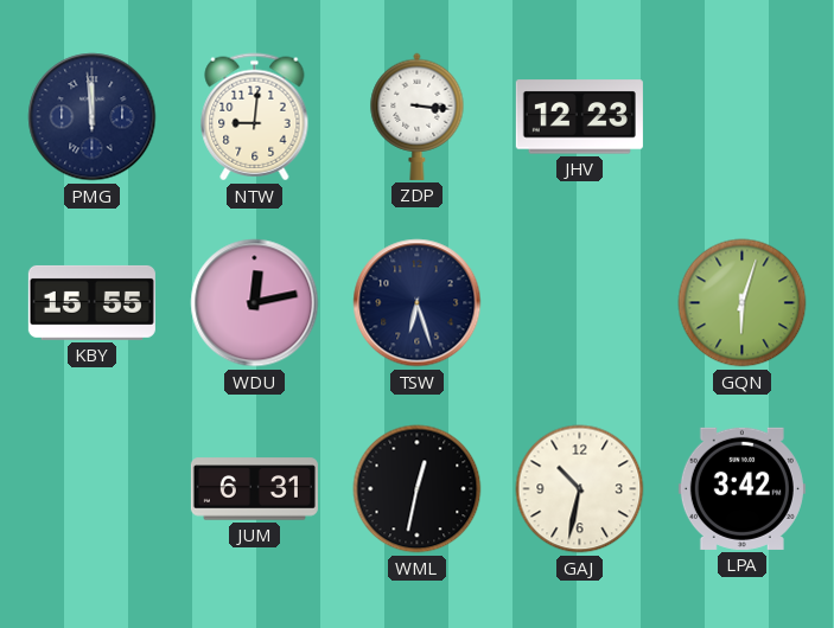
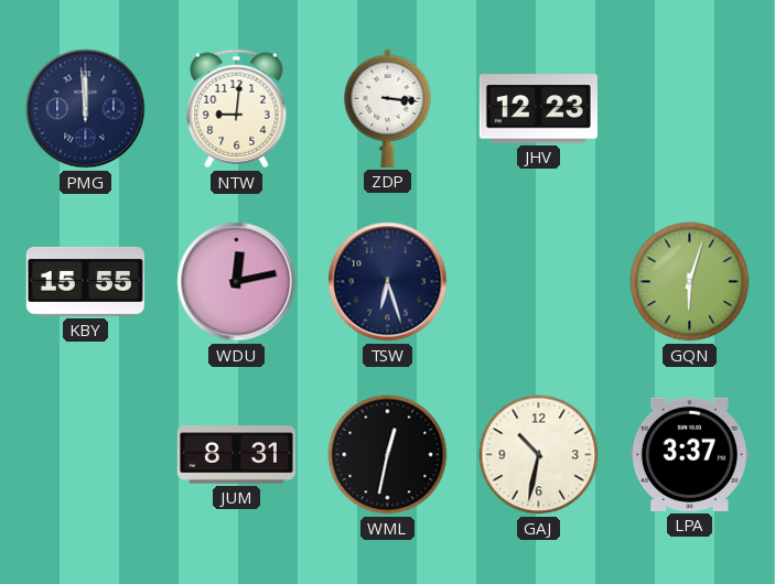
JUM: 6:31 -> 8:31 (236, 455)
LPA: 3:42 -> 3:37 (689, 454)
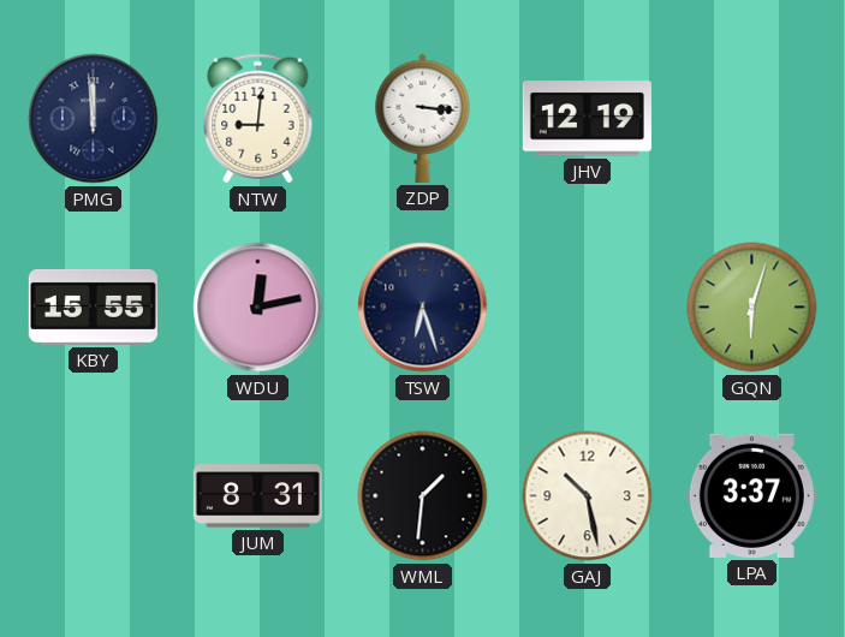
JHV: 12:23 -> 12:19 (587, 119)
WML: 12:32 -> 1:31 (423, 496)
GAJ: 10:32 -> 10:28 (588, 496)
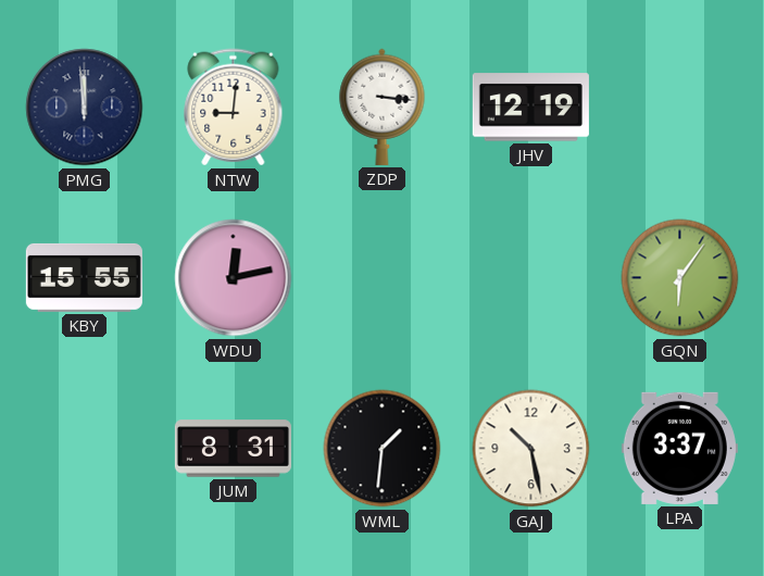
TSW: 6:27 -> none (423, 308)
GQN: 6:03 -> 6:06 (680, 278)
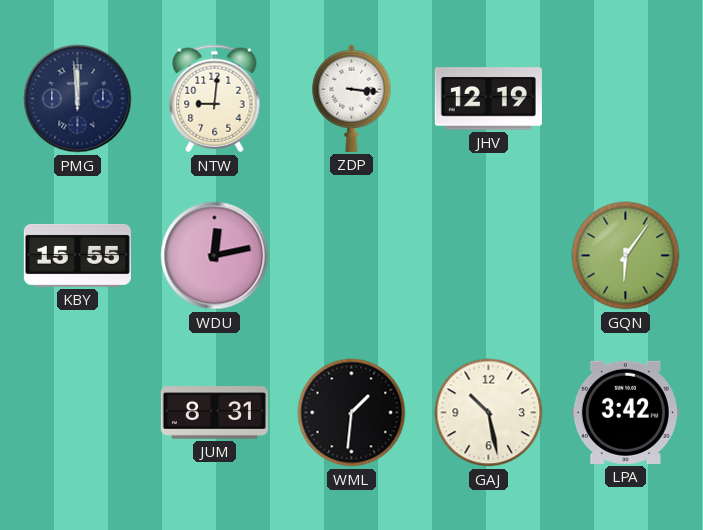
LPA: 3:37 -> 3:42 (625, 412)
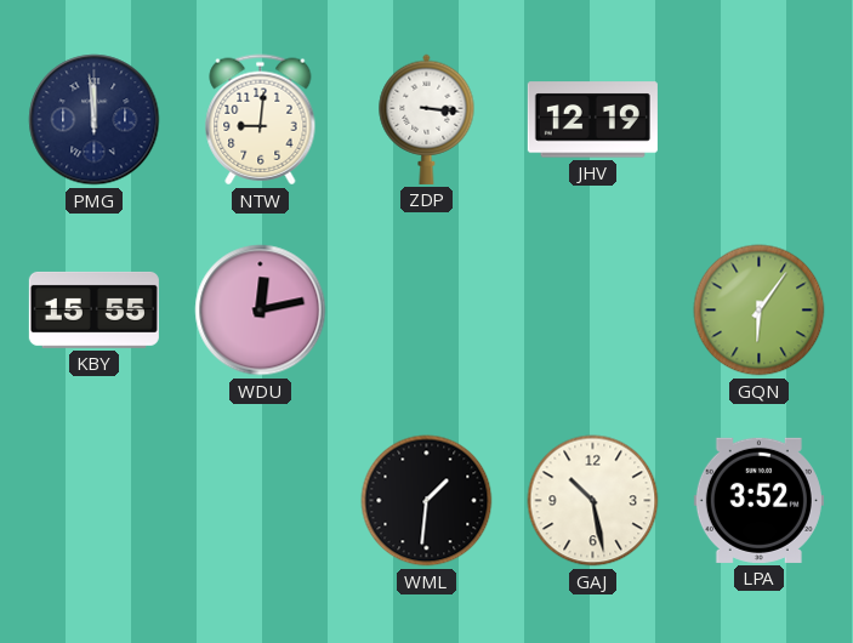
JUM: 8:31 -> none (214, 413)
LPA: 3:42 -> 3:52 (758, 500)
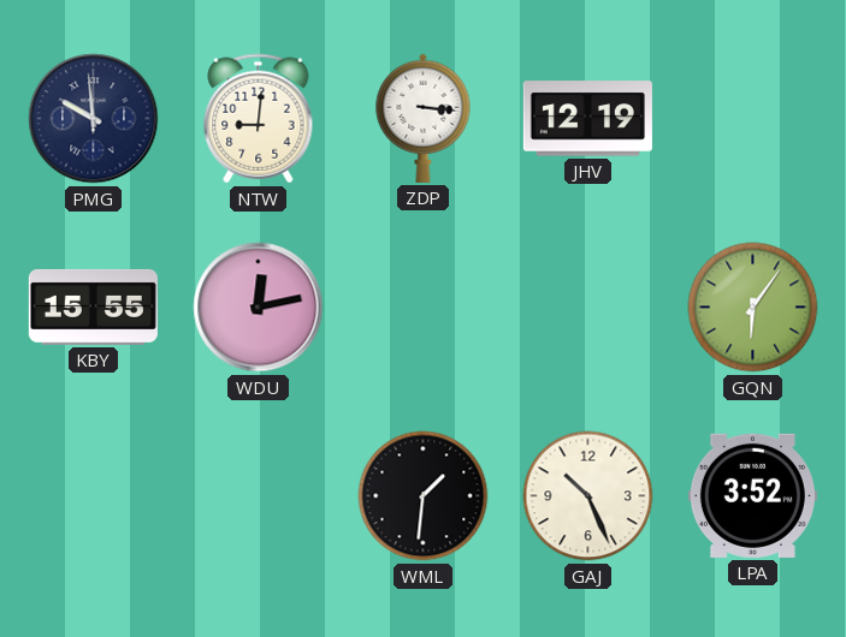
PMG: 11:59 -> 9:59 (94, 119)
GAJ: 10:28 -> 10:26 (588, 496)
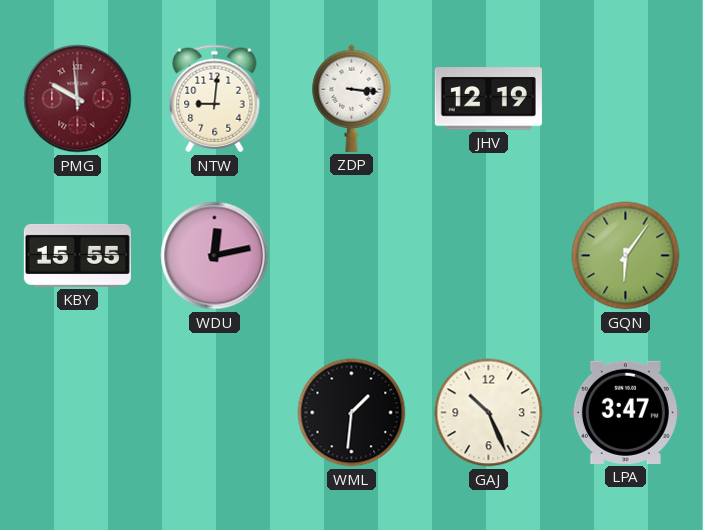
PMG dial: navy -> burgundy (78, 99)
LPA: 3:52 -> 3:47 (625, 412)
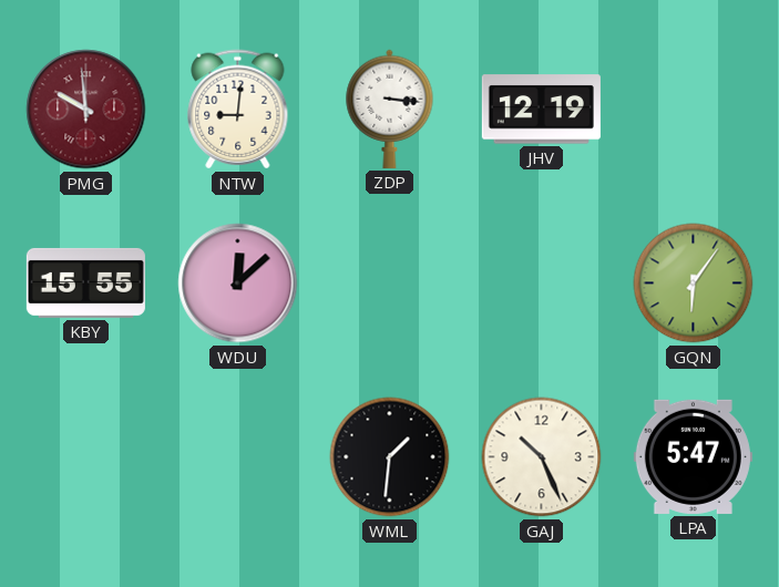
WDU: 12:13 -> 12:08 (238, 284)
LPA: 3:47 -> 5:47 (693, 456)
